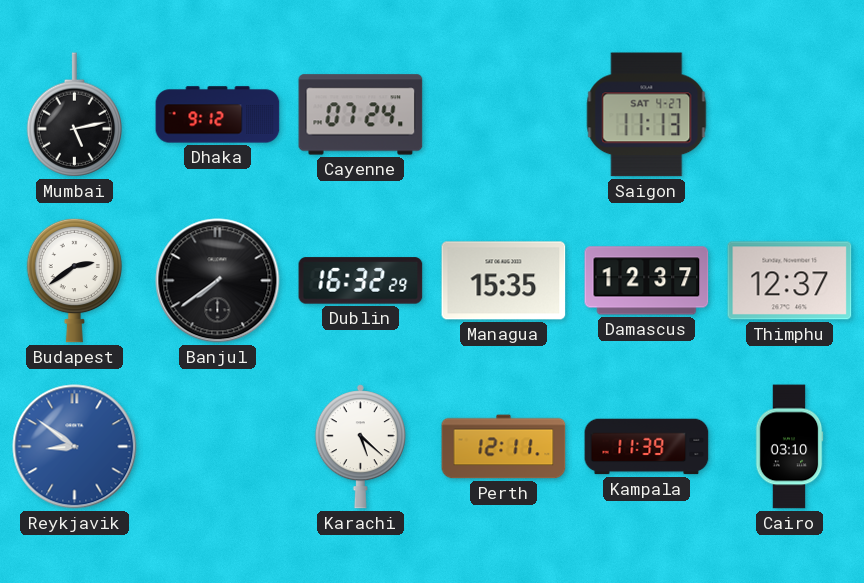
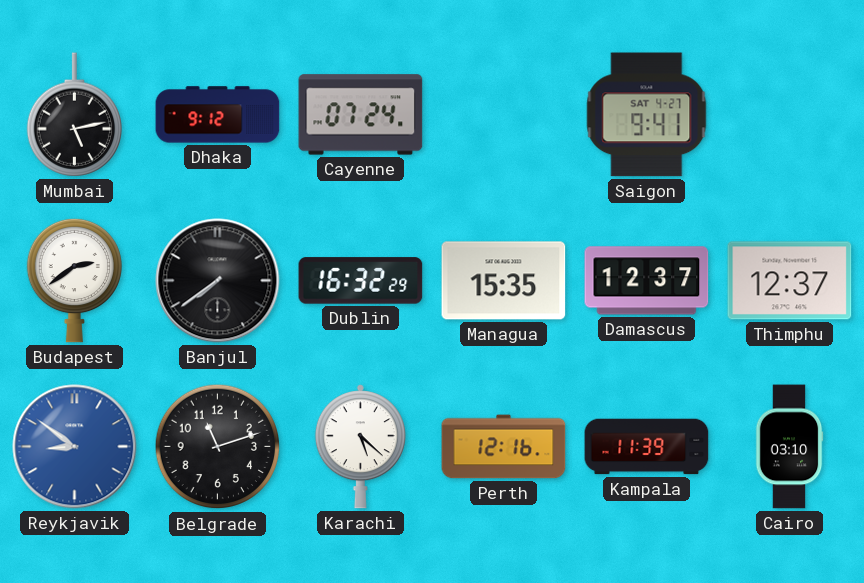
Saigon: 11:13 -> 9:41 (647, 115)
Belgrade: none -> 11:12 (218, 447)
Perth: 12:11 -> 12:16 (504, 447)
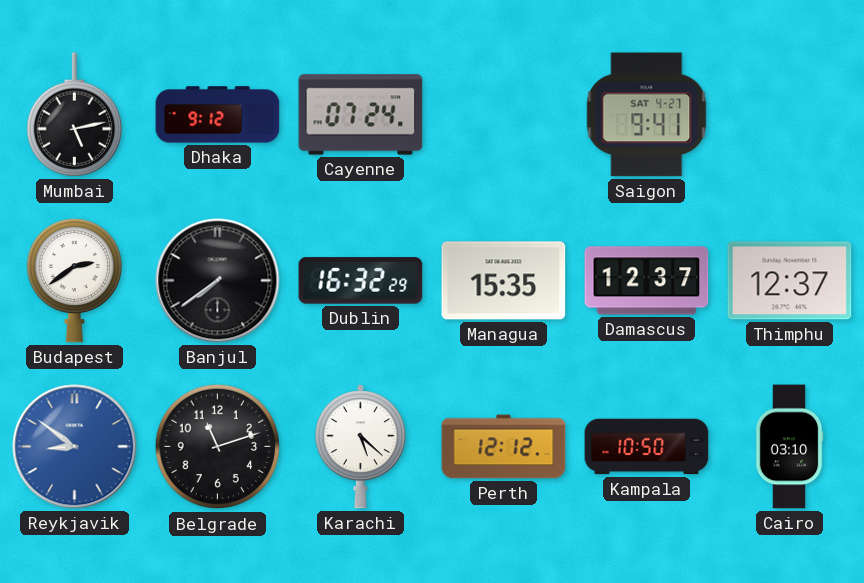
Perth: 12:16 -> 12:12 (504, 447)
Kampala: 11:39 -> 10:50 (647, 447)
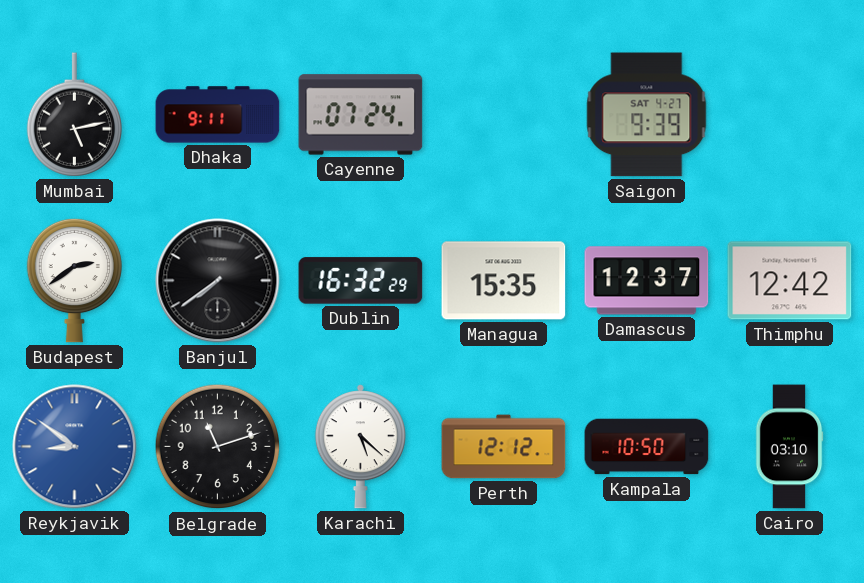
Dhaka: 9:12 -> 9:11 (218, 115)
Saigon: 9:41 -> 9:39 (647, 115)
Thimphu: 12:37 -> 12:42 (790, 281)
